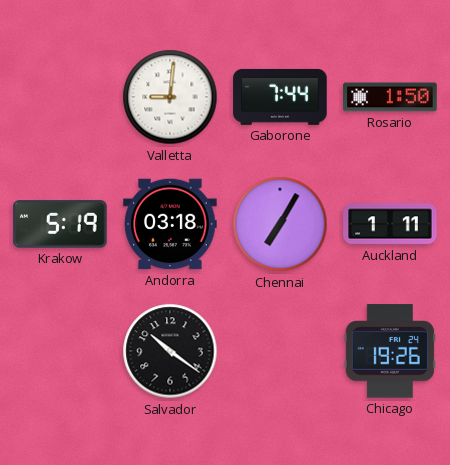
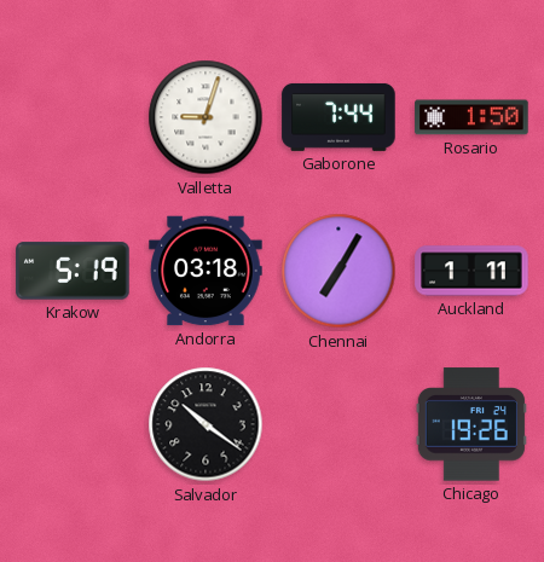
Valletta: 9:01 -> 9:03 (206, 117)
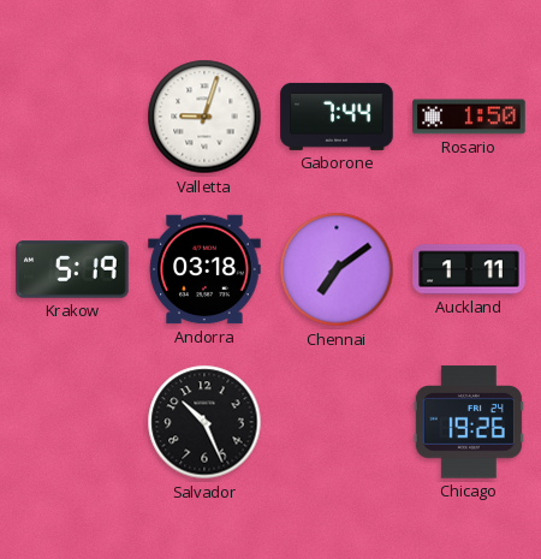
Chennai: 7:05 -> 7:09 (337, 269)
Salvador: 10:21 -> 10:26 (204, 422)
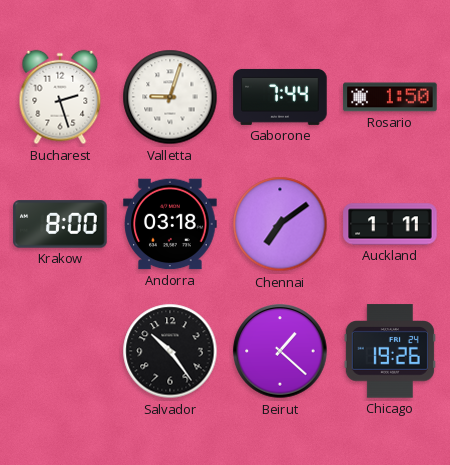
Bucharest: none -> 2:27 (60, 97)
Krakow: 5:19 -> 8:00 (60, 224)
Salvador: 10:26 -> 10:24 (170, 351)
Beirut: none -> 1:22 (280, 351)
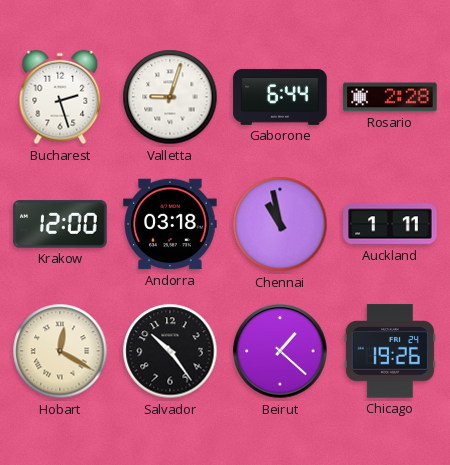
Gaborone: 7:44 -> 6:44 (280, 97)
Rosario: 1:50 -> 2:28 (390, 97)
Krakow: 8:00 -> 12:00 (60, 224)
Chennai: 7:09 -> 10:58 (280, 224)
Hobart: none -> 12:20 (60, 351)
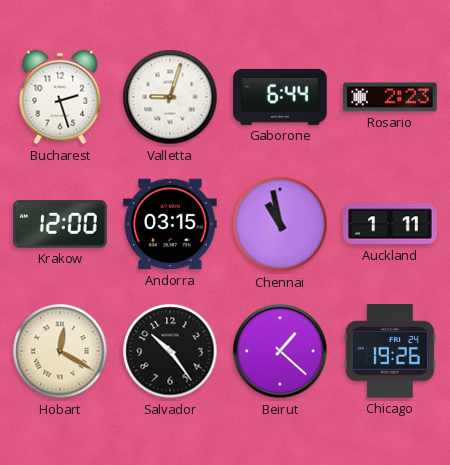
Rosario: 2:28 -> 2:23 (390, 97)
Andorra: 03:18 -> 03:15 (170, 224)
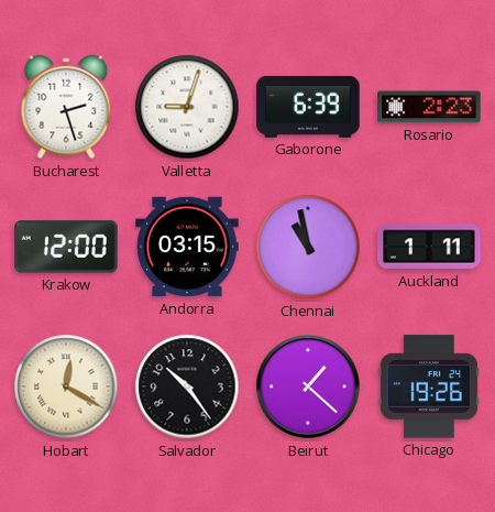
Gaborone: 6:44 -> 6:39 (308, 107)
